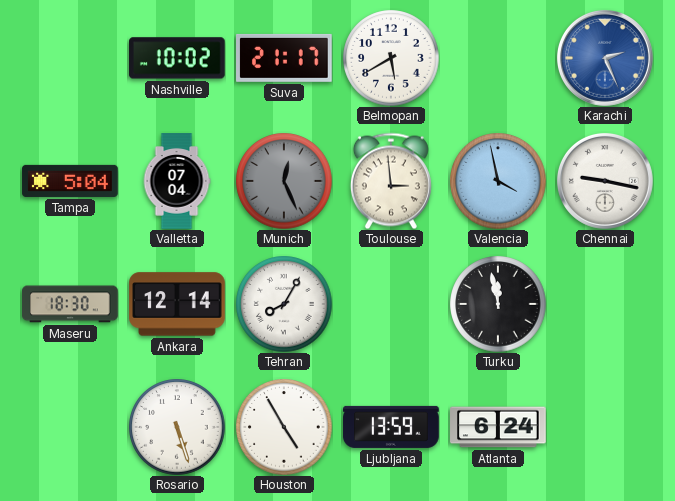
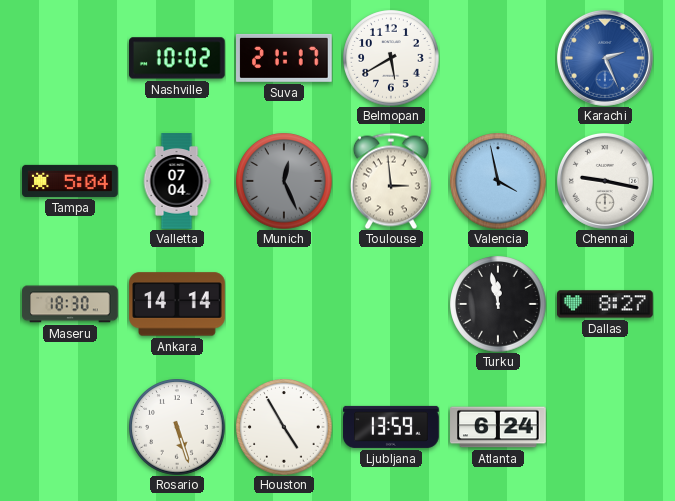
Ankara: 12:14 -> 14:14 (177, 304)
Tehran: 8:05 -> none (284, 304)
Dallas: none -> 8:27 (606, 304)
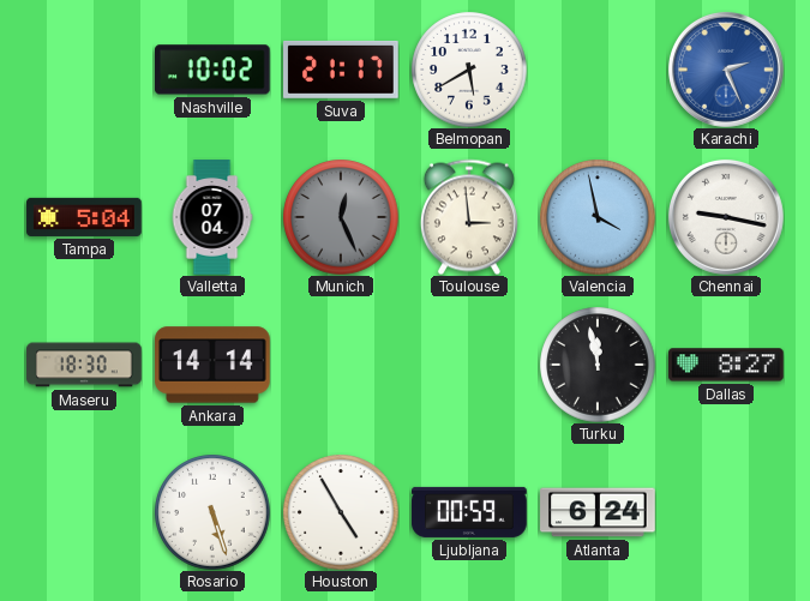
Ljubljana: 13:59 -> 00:59 (469, 512)
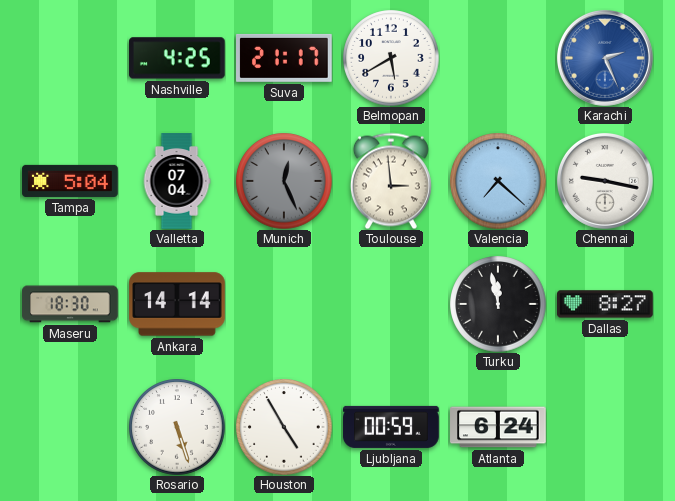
Nashville: 10:02 -> 4:25 (178, 58)
Valencia: 3:58 -> 7:22 (498, 181)
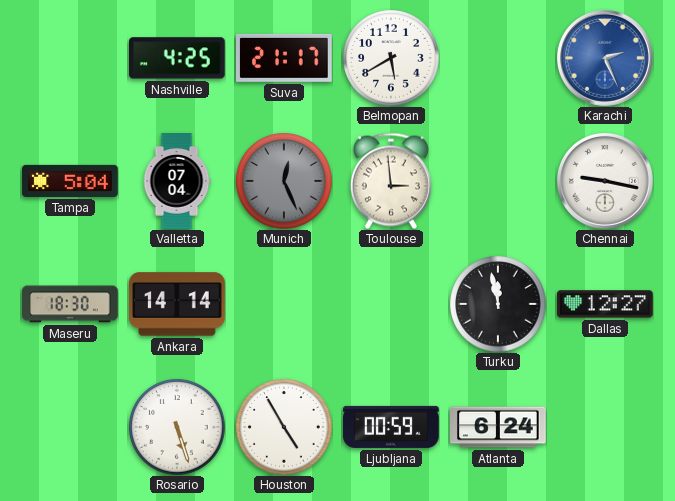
Valencia: 7:22 -> none (498, 181)
Dallas: 8:27 -> 12:27 (606, 304)
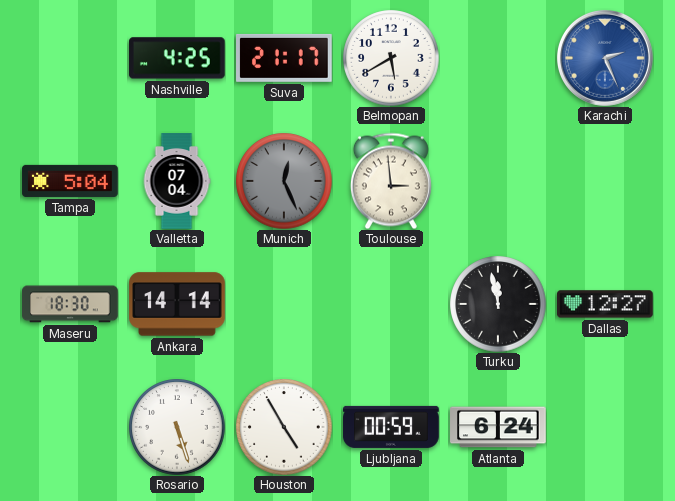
Chennai: 9:17 -> none (605, 181)
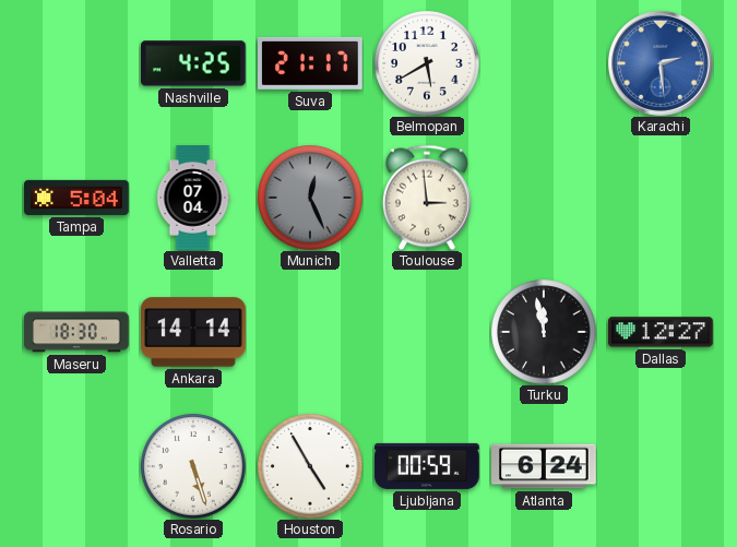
Karachi: 2:26 -> 2:29 (661, 63)
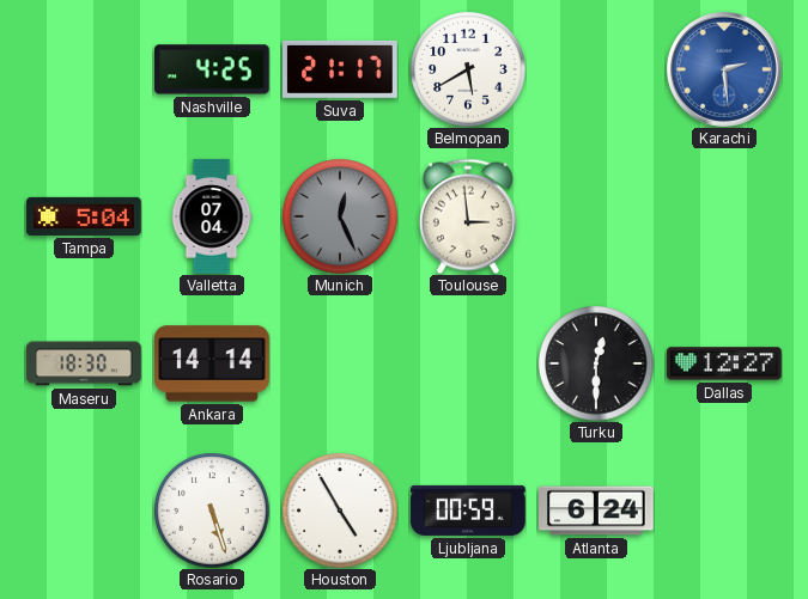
Turku: 11:58 -> 12:30 (596, 363)
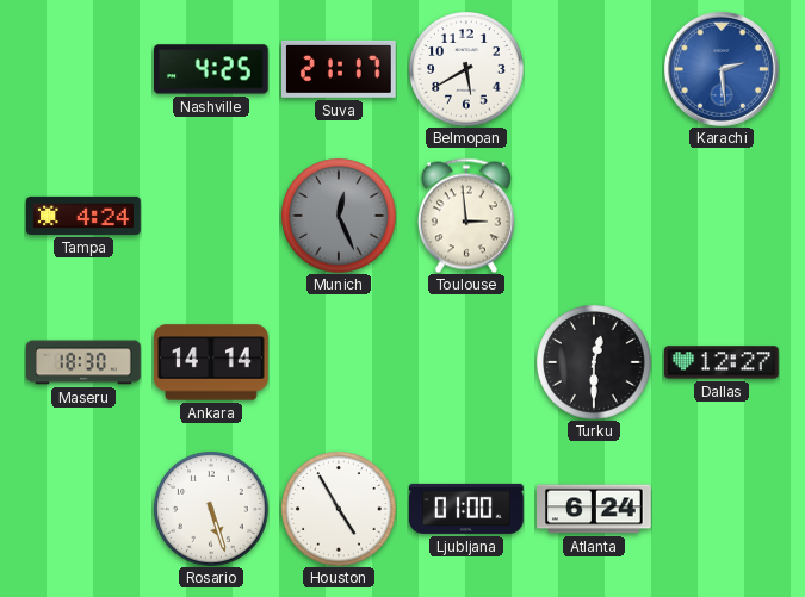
Tampa: 5:04 -> 4:24 (83, 216)
Valletta: 07:04 -> none (212, 216)
Ljubljana: 00:59 -> 01:00 (466, 509)
